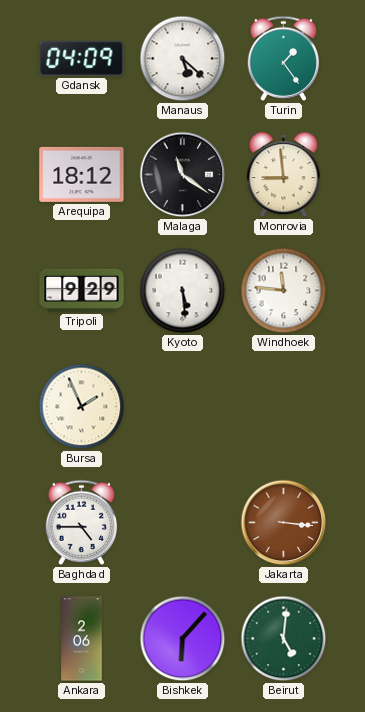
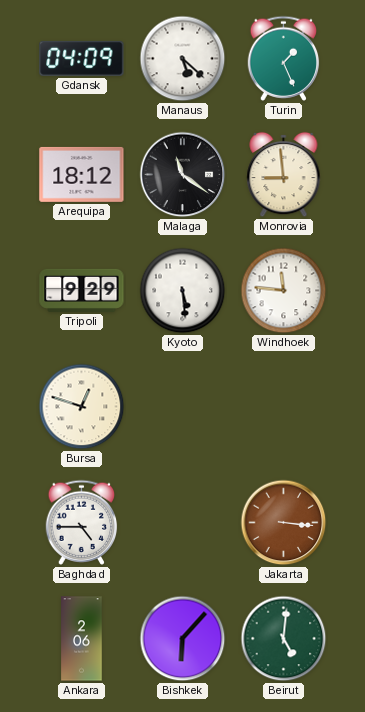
Turin: 1:24 -> 1:26 (284, 58)
Bursa: 1:56 -> 12:48 (82, 407)
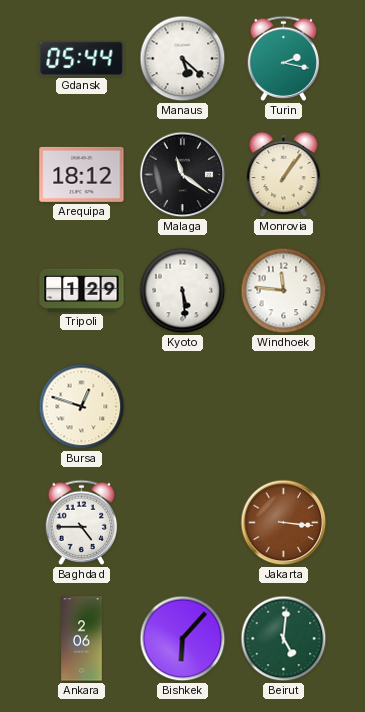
Gdansk: 04:09 -> 05:44 (82, 58)
Turin: 1:26 -> 2:17 (284, 58)
Monrovia: 8:59 -> 1:06 (284, 175)
Tripoli: 9:29 -> 1:29 (82, 290)
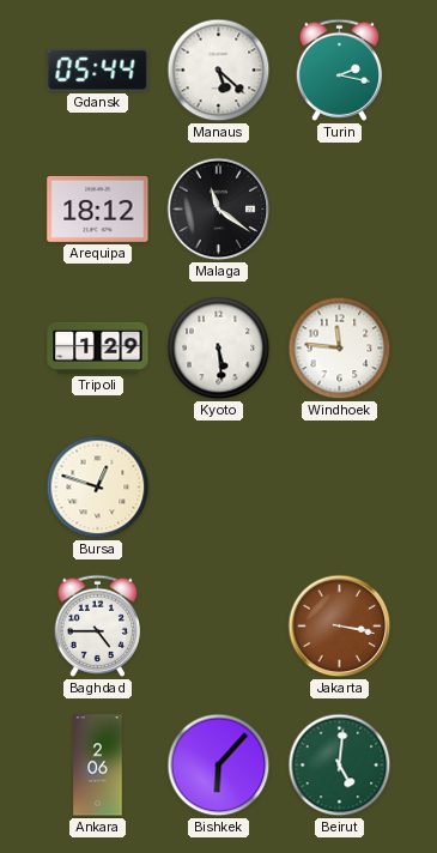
Monrovia: 1:06 -> none (284, 175)
Jakarta: 3:16 -> 3:17 (340, 627)
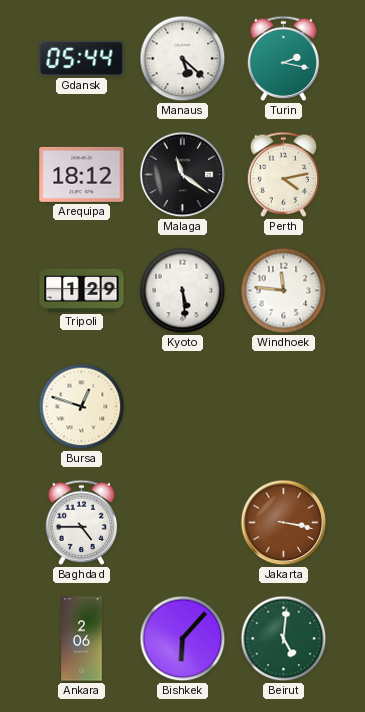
Perth: none -> 4:13 (284, 174)
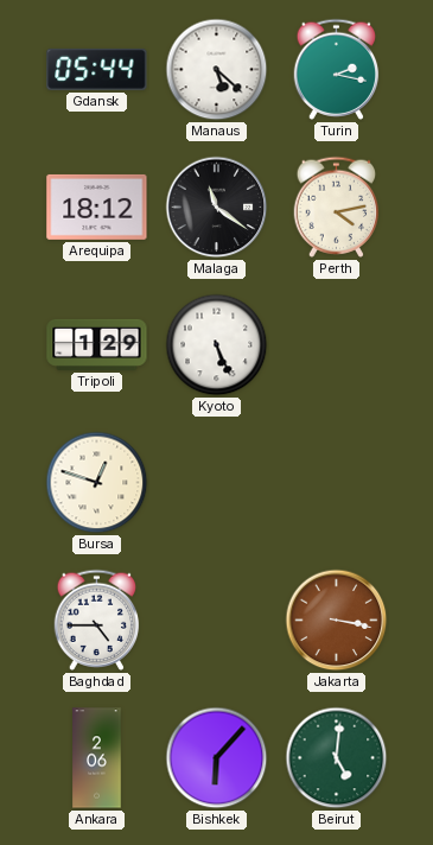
Kyoto: 5:29 -> 5:26 (217, 345)
Windhoek: 11:46 -> none (284, 291)
